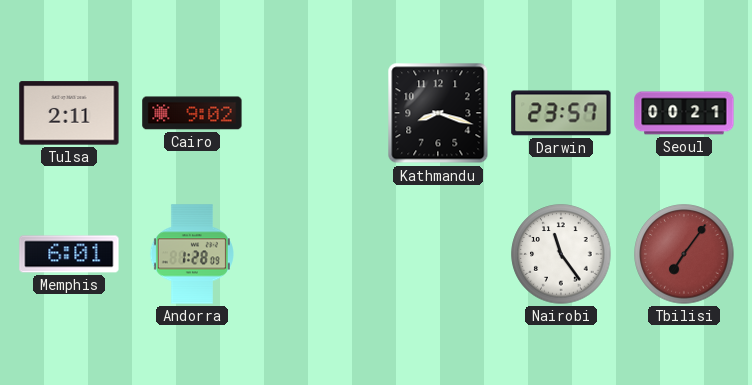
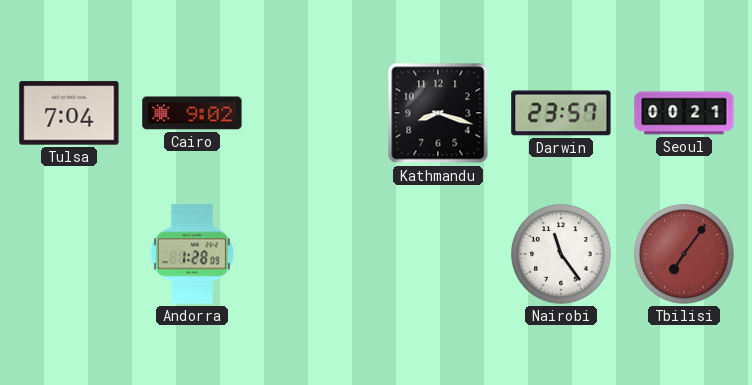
Tulsa: 2:11 -> 7:04 (69, 113)
Memphis: 6:01 -> none (69, 254)
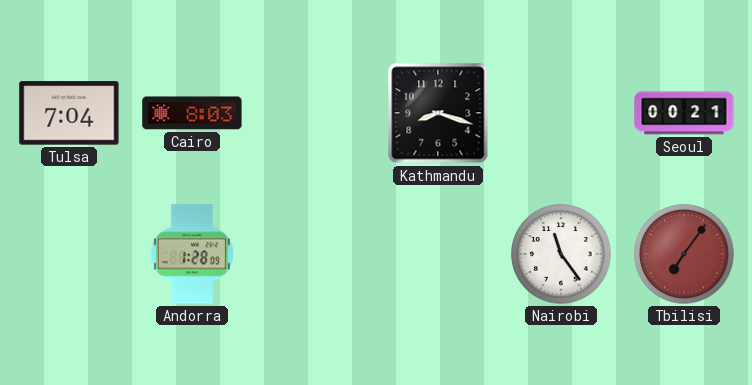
Cairo: 9:02 -> 8:03 (192, 113)
Darwin: 23:57 -> none (561, 113)
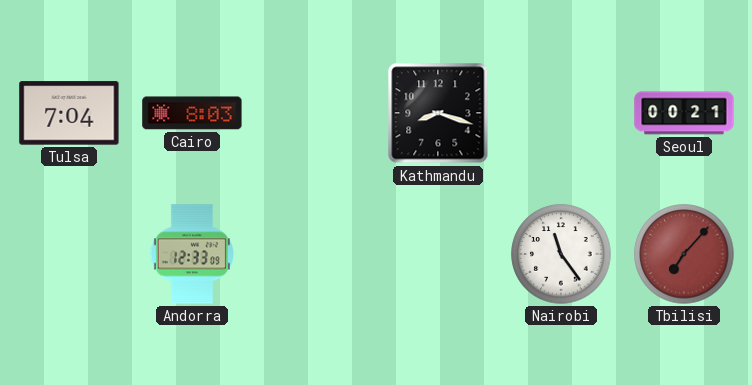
Andorra: 1:28 -> 12:33 (192, 254)
Tbilisi: 7:06 -> 7:07 (684, 254)
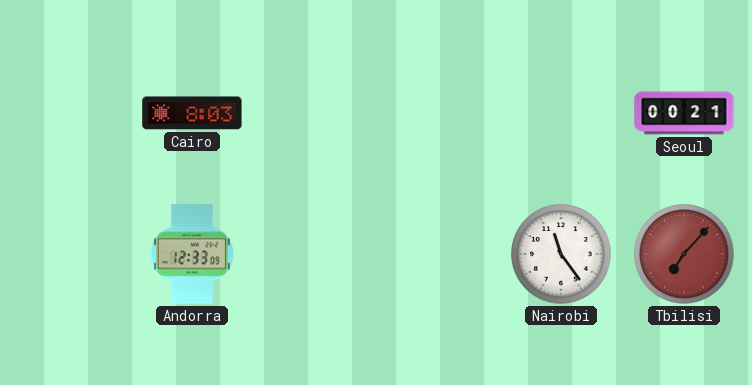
Tulsa: 7:04 -> none (69, 113)
Kathmandu: 8:18 -> none (438, 113)
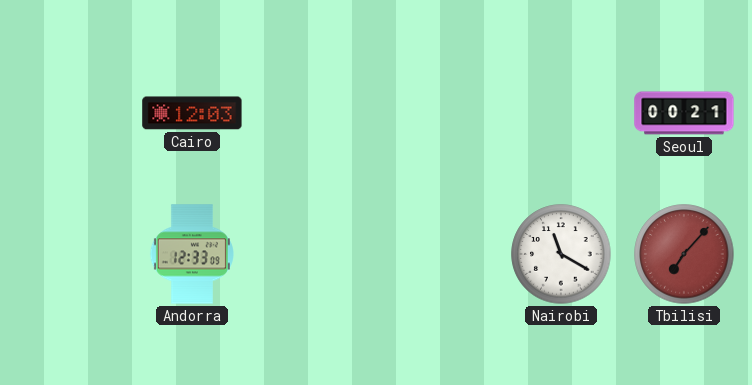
Cairo: 8:03 -> 12:03 (192, 113)
Nairobi: 11:24 -> 11:20 (561, 254)
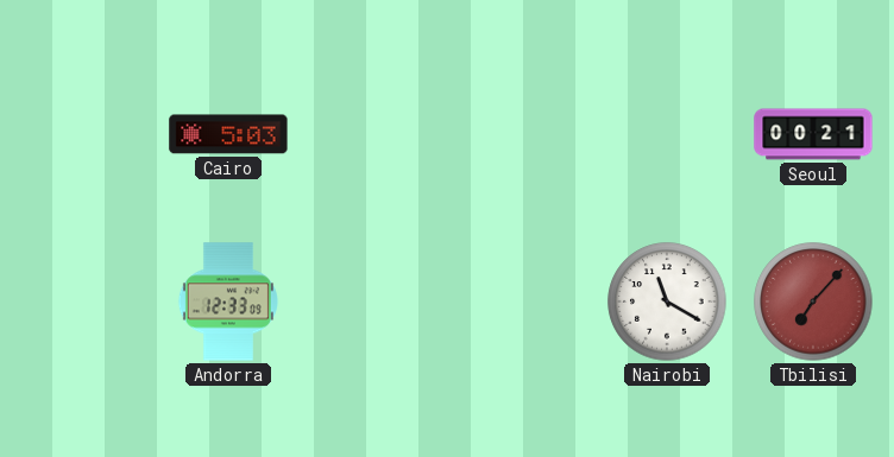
Cairo: 12:03 -> 5:03 (228, 134)
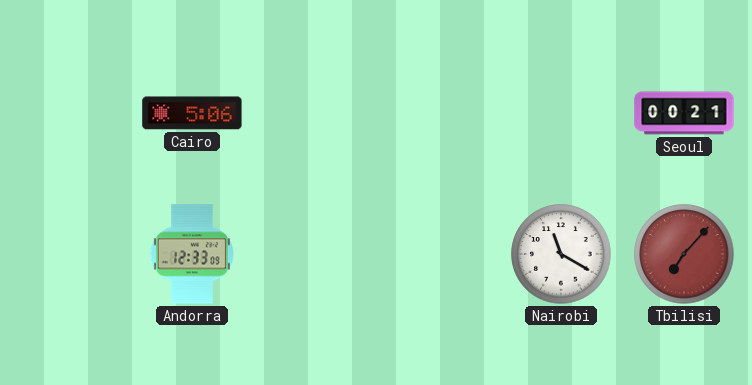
Cairo: 5:03 -> 5:06 (192, 113)
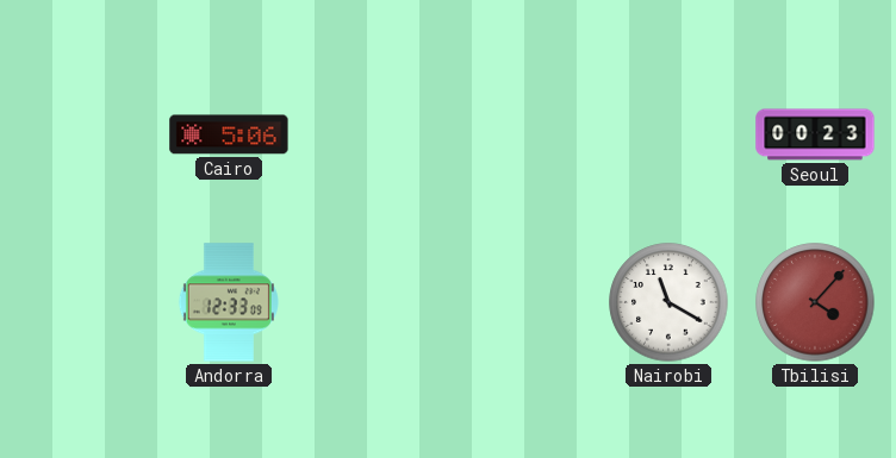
Seoul: 00:21 -> 00:23 (815, 134)
Tbilisi: 7:07 -> 4:07 (815, 302)
